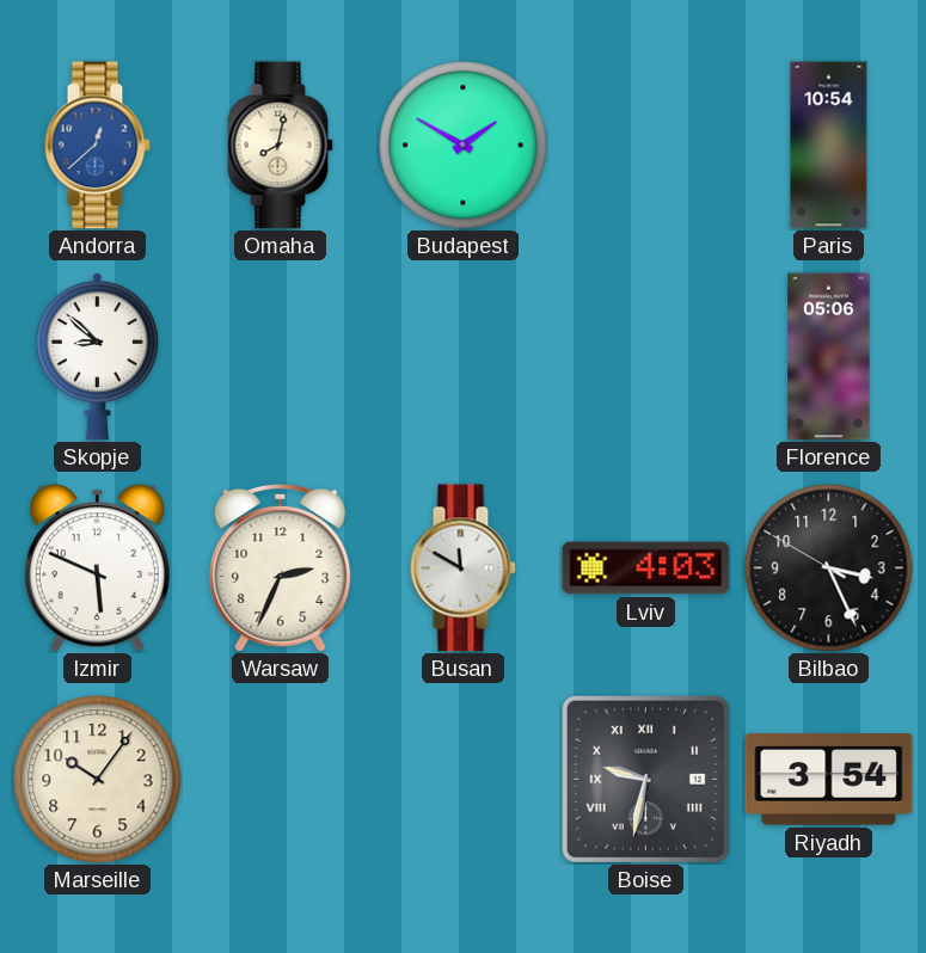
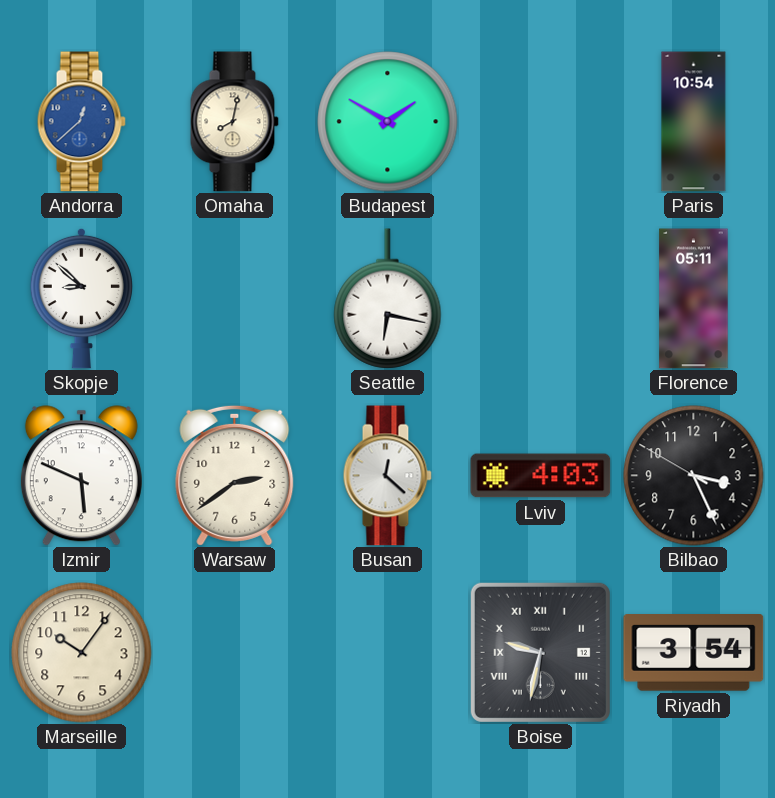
Seattle: none -> 6:17 (388, 299)
Florence: 05:06 -> 05:11 (694, 299)
Warsaw: 2:34 -> 2:39 (235, 475)
Busan: 11:50 -> 12:22 (387, 476)
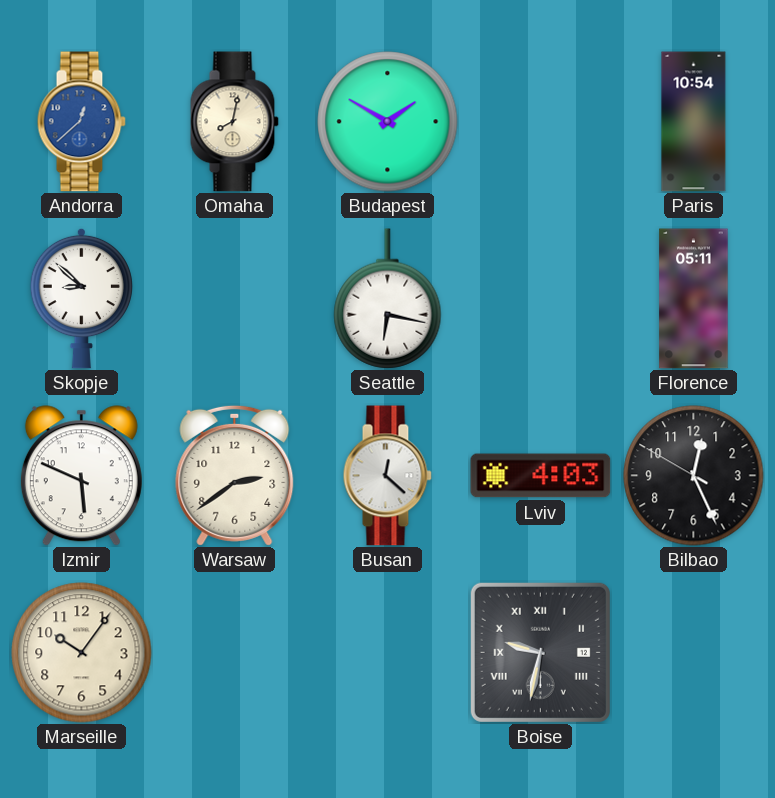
Bilbao: 3:25 -> 12:25 (694, 476)
Riyadh: 3:54 -> none (694, 653)
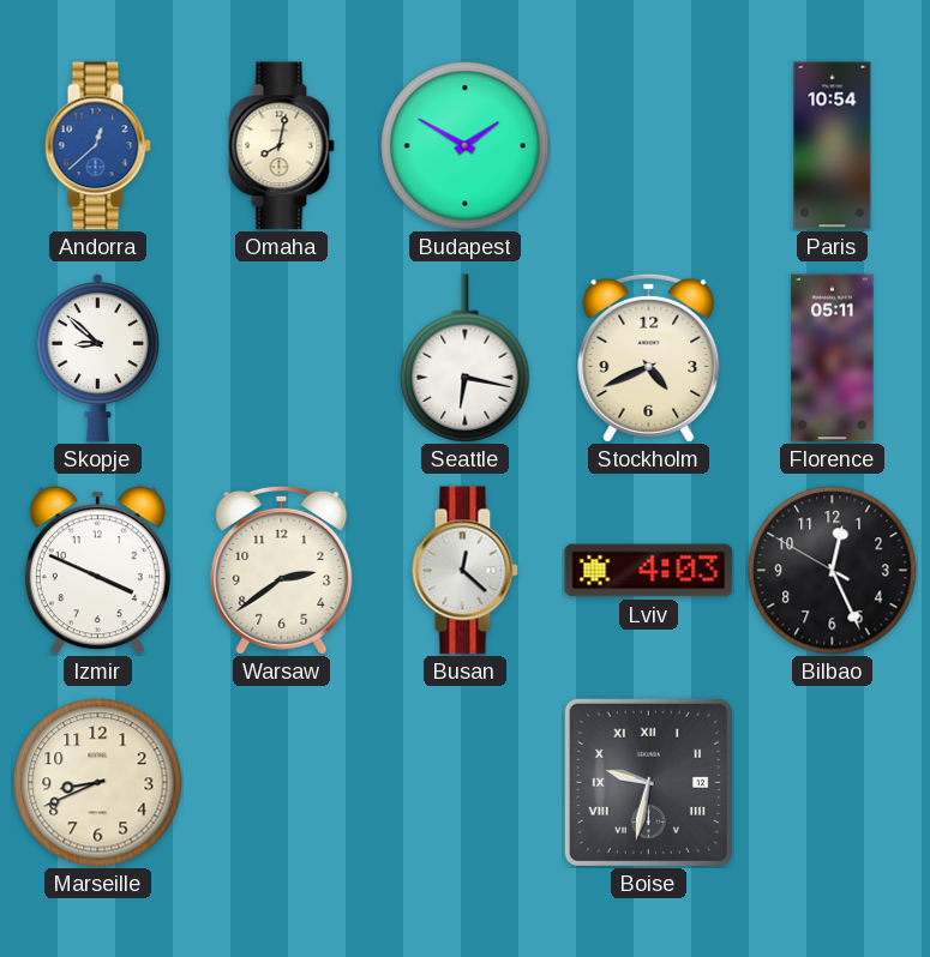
Stockholm: none -> 4:41 (649, 357)
Izmir: 5:49 -> 3:49 (97, 571)
Marseille: 10:06 -> 8:41 (98, 783)
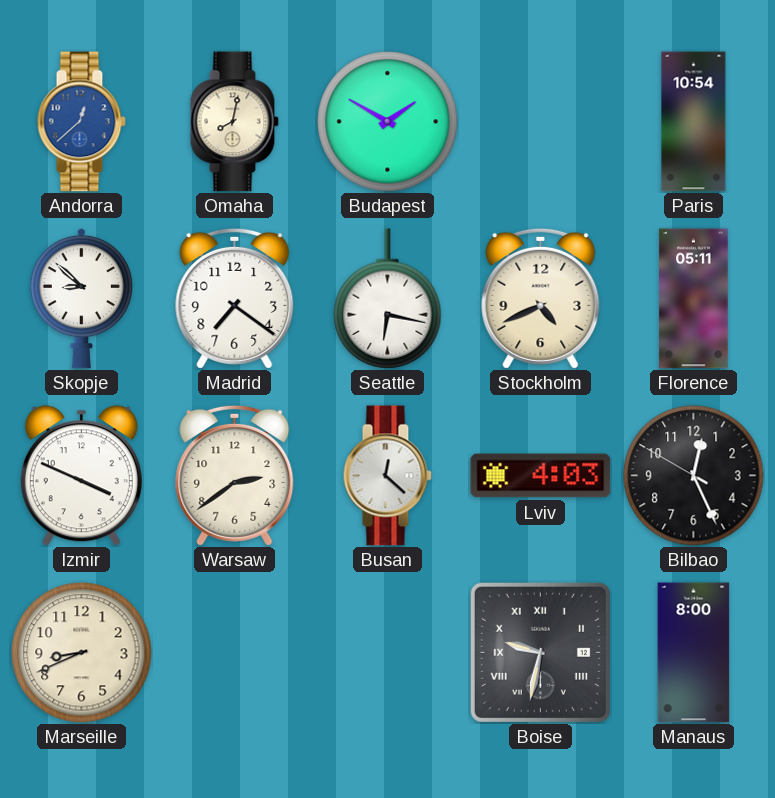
Madrid: none -> 7:21 (235, 298)
Manaus: none -> 8:00 (694, 653)
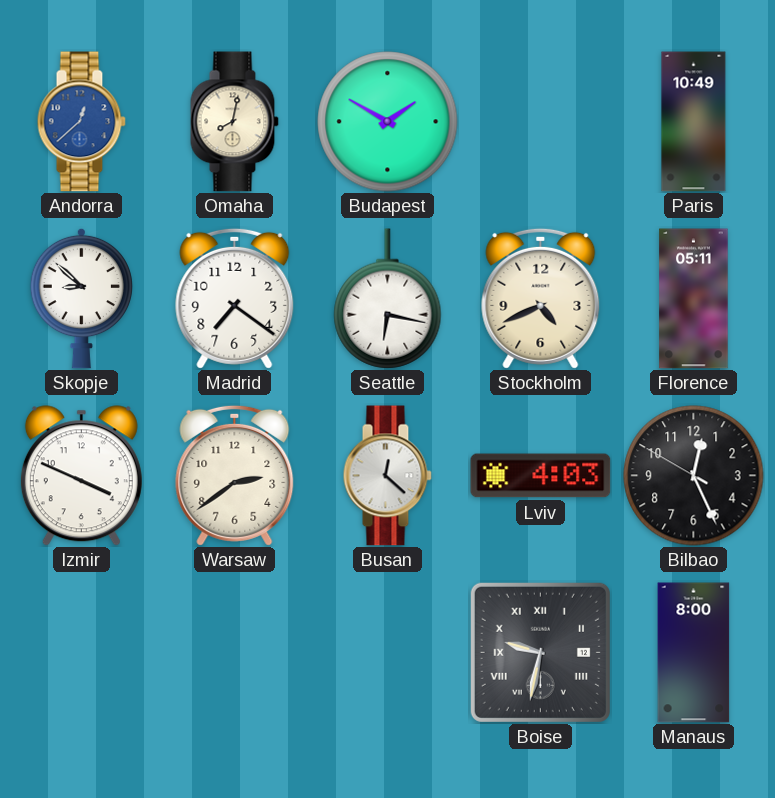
Paris: 10:54 -> 10:49 (694, 122)
Marseille: 8:41 -> none (82, 653)
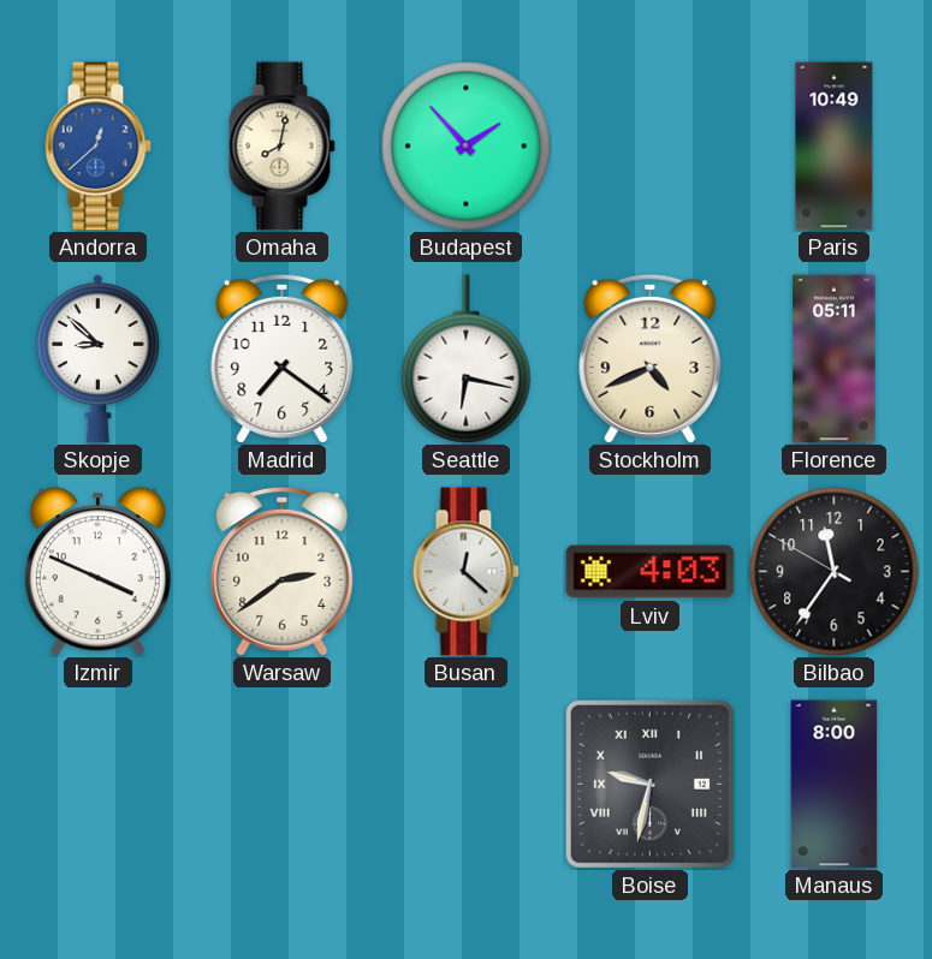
Budapest: 1:50 -> 1:53 (467, 147)
Bilbao: 12:25 -> 11:35 (835, 572)
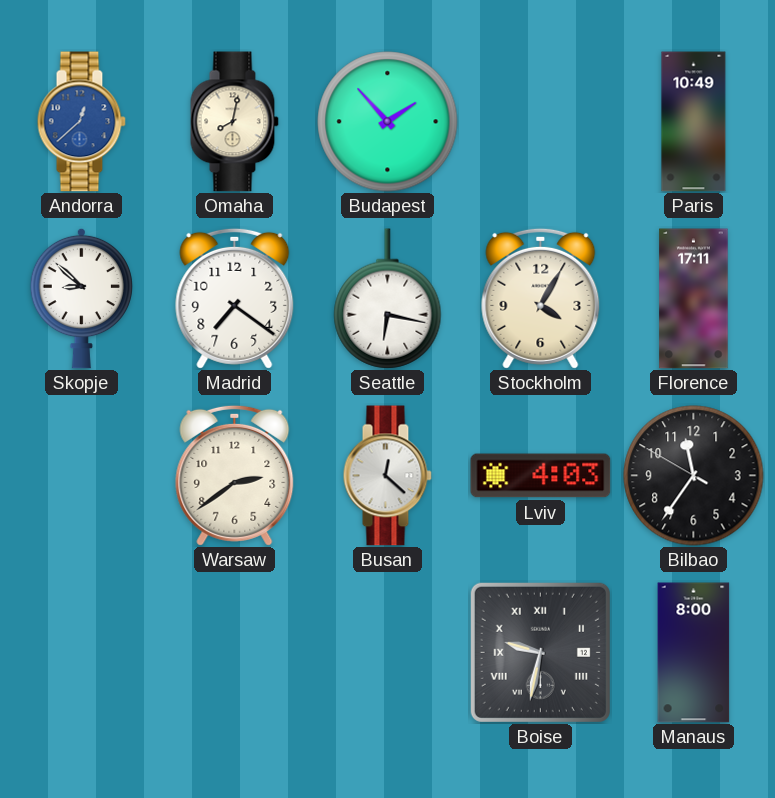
Stockholm: 4:41 -> 4:05 (541, 298)
Florence: 05:11 -> 17:11 (694, 299)
Izmir: 3:49 -> none (97, 572)
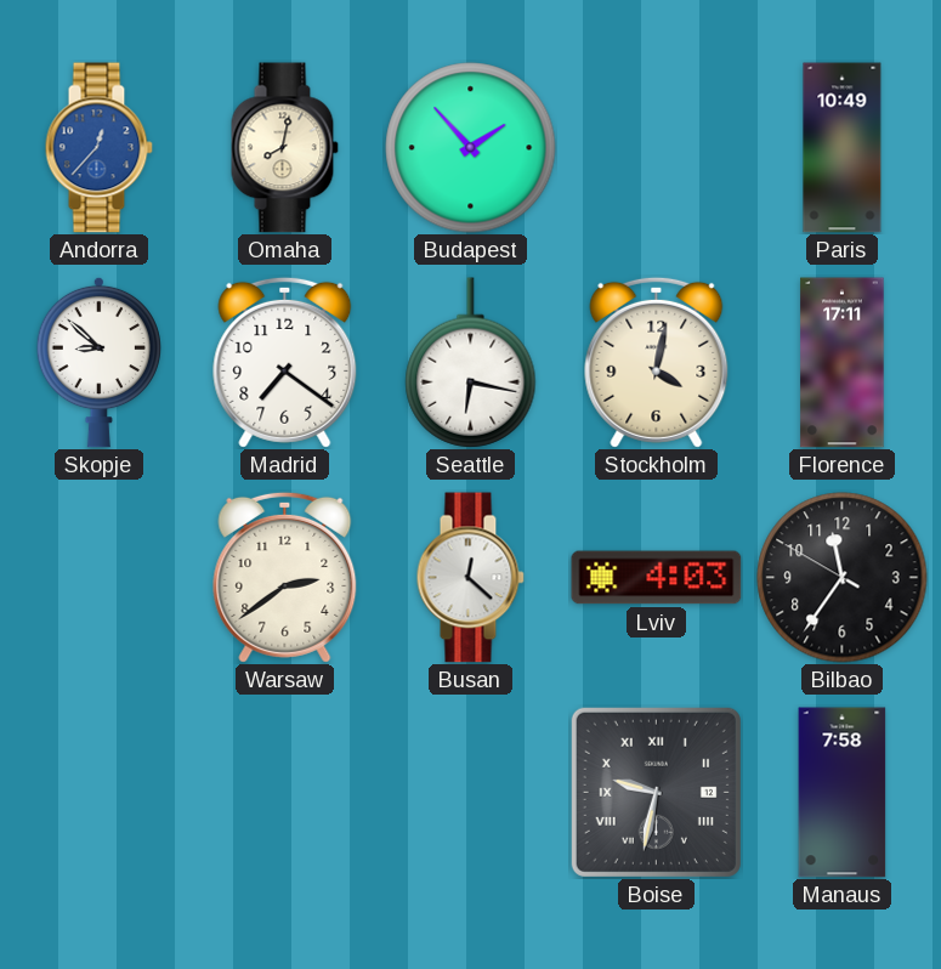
Andorra: 12:38 -> 12:37 (98, 148)
Stockholm: 4:05 -> 4:02 (657, 362)
Manaus: 8:00 -> 7:58 (843, 793)
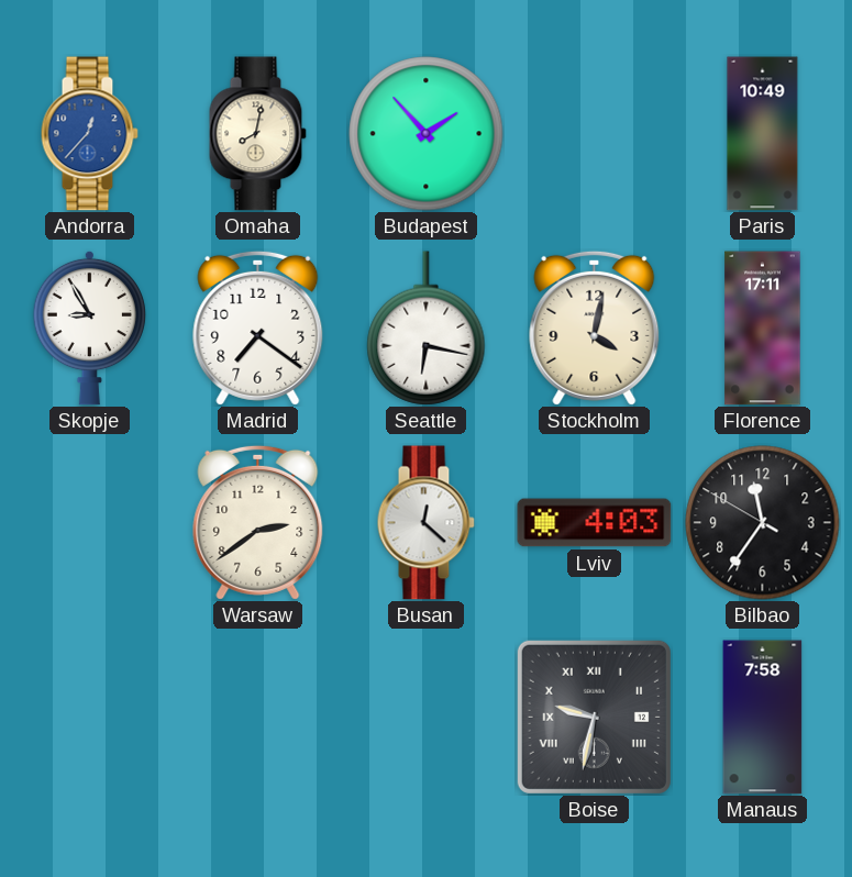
Skopje: 8:52 -> 8:55 (89, 328)
